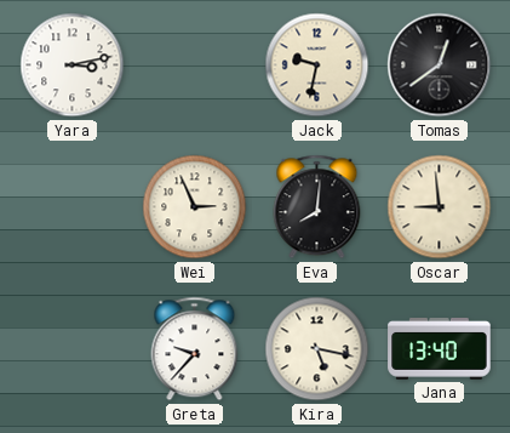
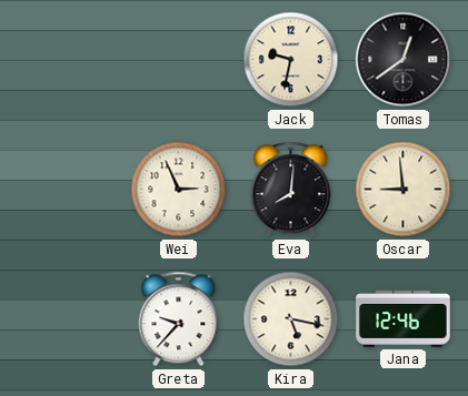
Yara: 3:13 -> none (73, 65)
Jana: 13:40 -> 12:46 (404, 319)
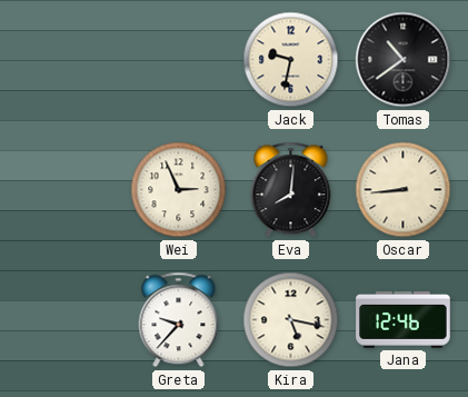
Tomas: 12:39 -> 10:39 (404, 60)
Oscar: 8:59 -> 8:44 (404, 190)
